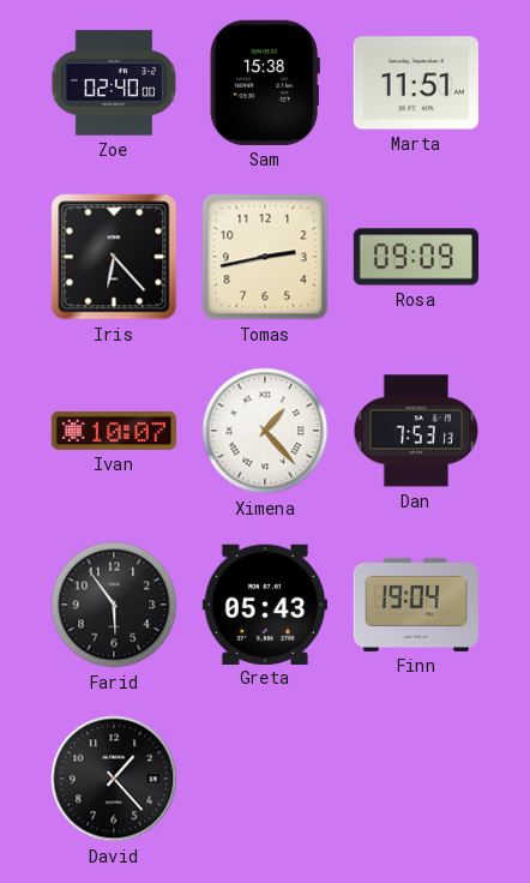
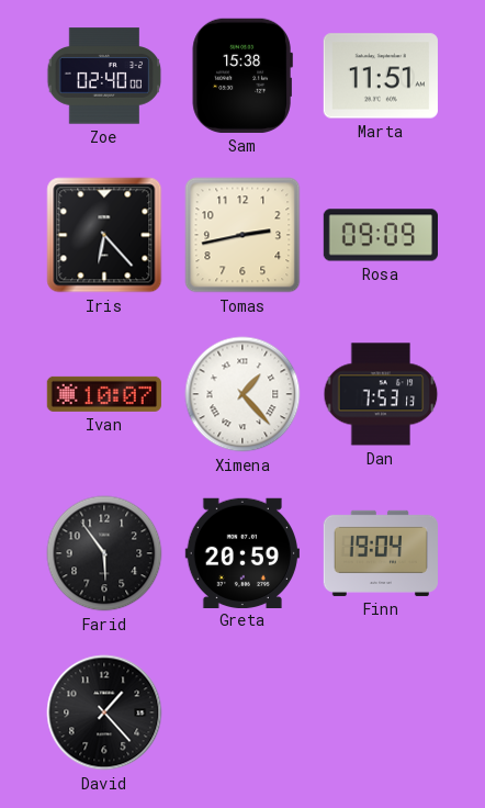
Greta: 05:43 -> 20:59 (243, 552)
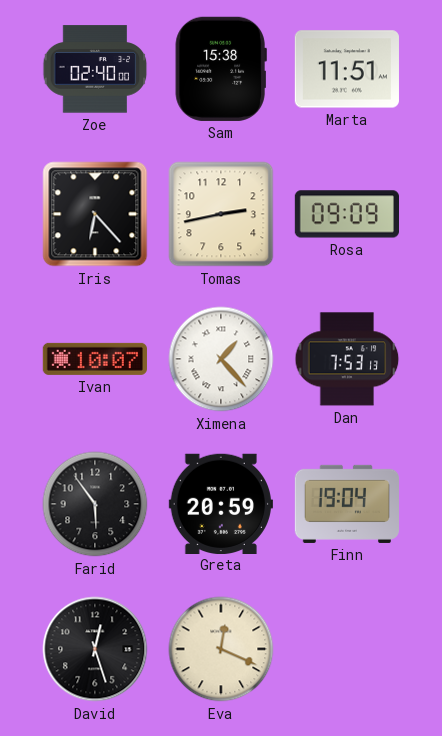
David: 1:23 -> 12:27 (95, 649)
Eva: none -> 12:19 (221, 649)
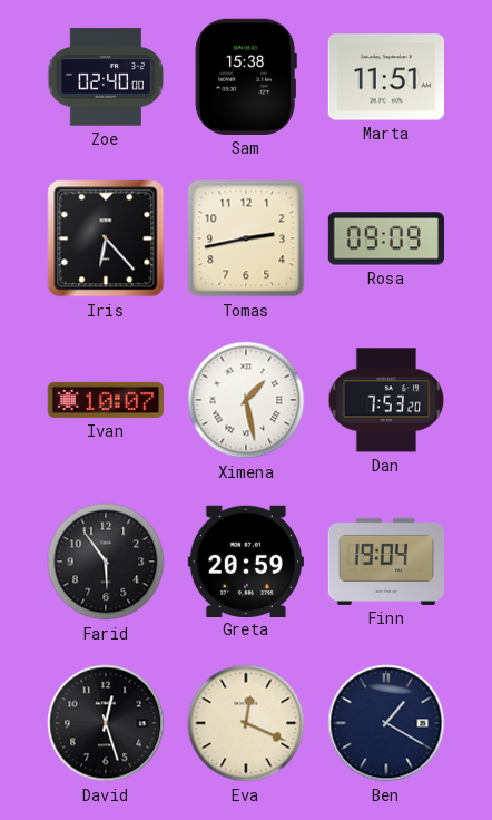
Ximena: 1:23 -> 1:28 (246, 400)
Dan: 7:53:13 -> 7:53:20 (386, 400)
Ben: none -> 1:20 (386, 723)
